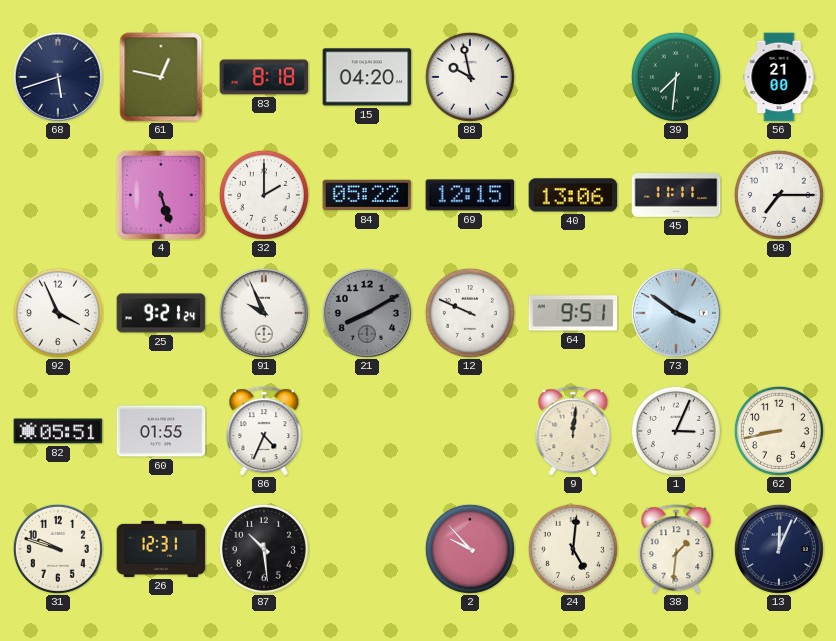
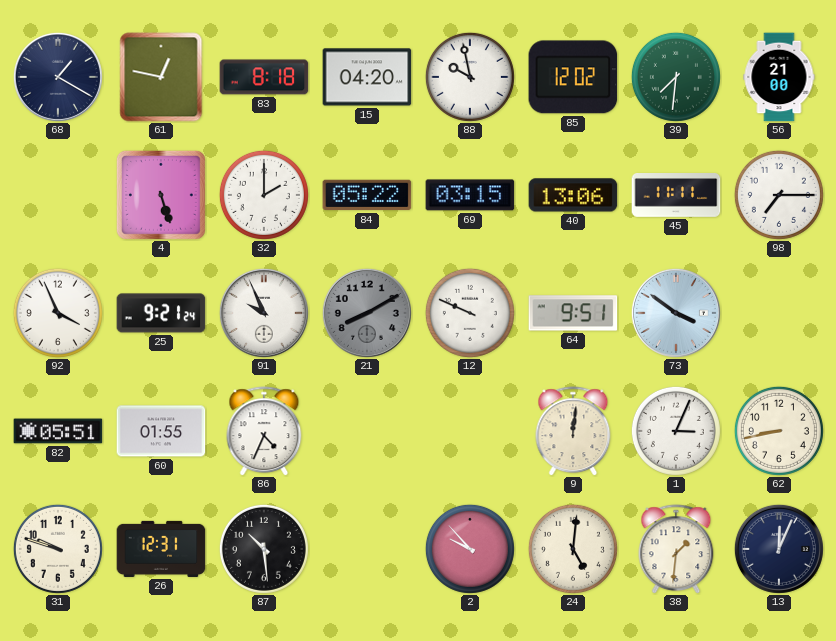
68: 5:42 -> 1:20 (58, 77)
85: none -> 12:02 (573, 77)
69: 12:15 -> 03:15 (470, 195)
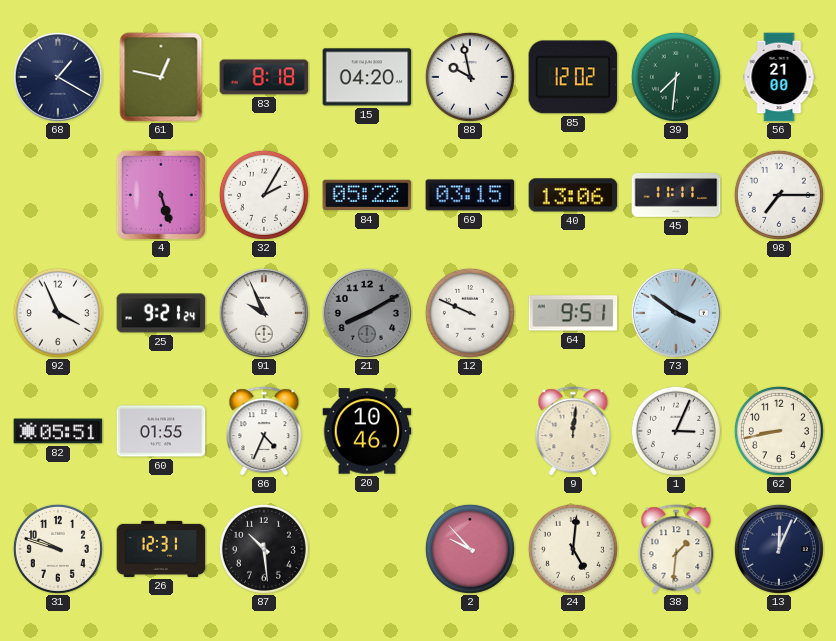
32: 2:00 -> 2:05 (264, 195)
20: none -> 10:46 (367, 431)
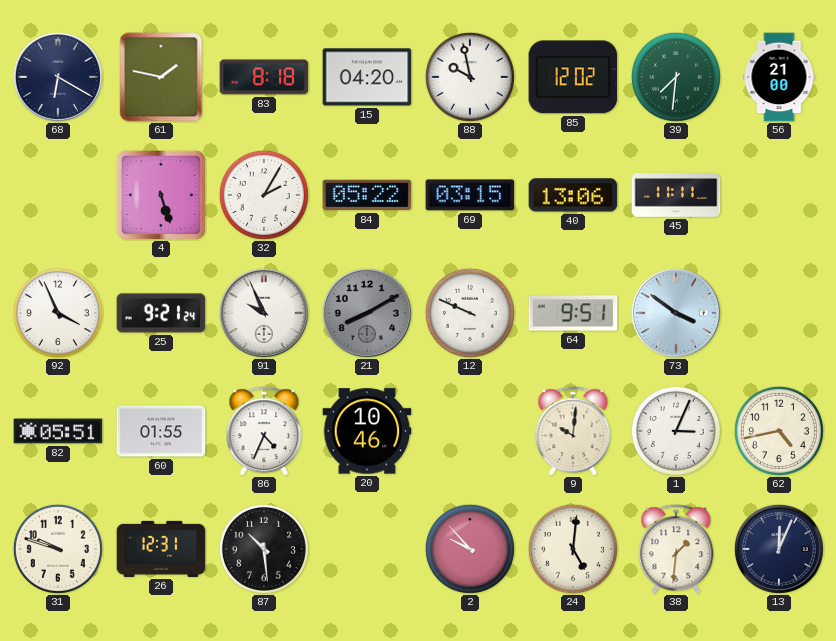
68: 1:20 -> 6:20 (58, 77)
61: 12:47 -> 1:47 (161, 77)
98: 7:15 -> none (779, 195)
9: 12:01 -> 10:01 (573, 431)
62: 8:43 -> 4:43 (779, 431)
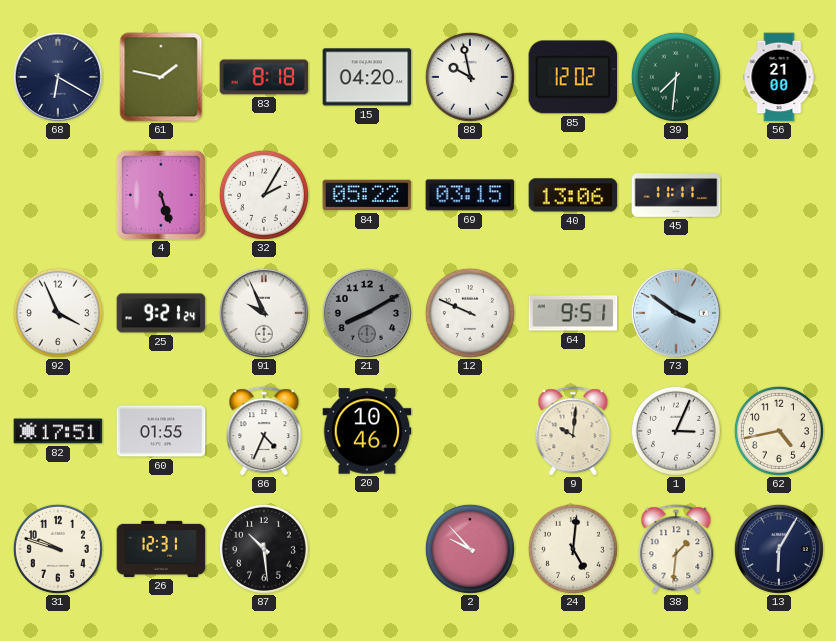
82: 05:51 -> 17:51 (58, 431)
13: 12:04 -> 6:05 (779, 549)
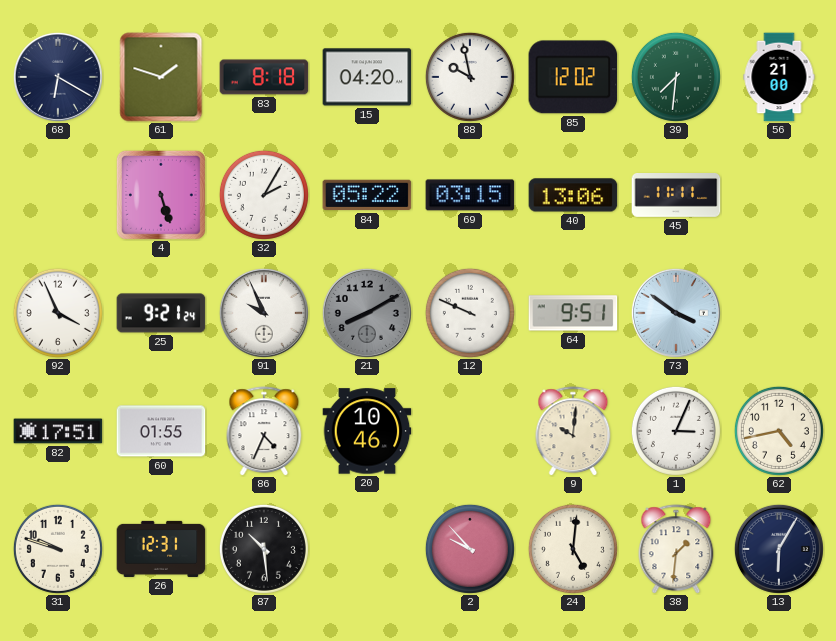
61: 1:47 -> 1:48 (161, 77)
